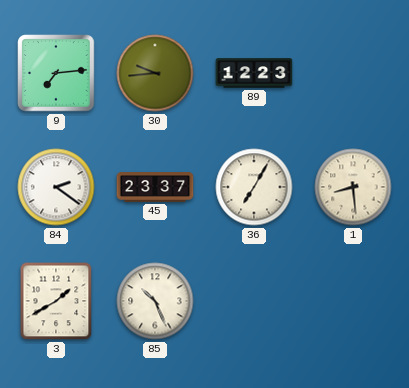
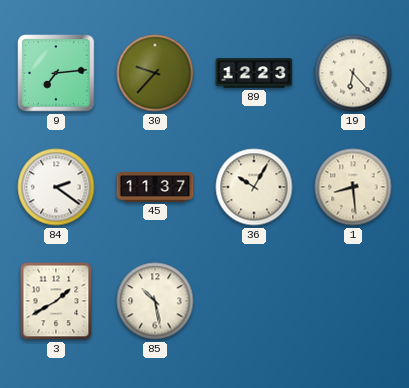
30: 9:44 -> 9:37 (155, 73)
19: none -> 6:23 (353, 73)
45: 23:37 -> 11:37 (155, 188)
36: 7:05 -> 10:05 (254, 187)
85: 10:26 -> 10:28 (155, 301)
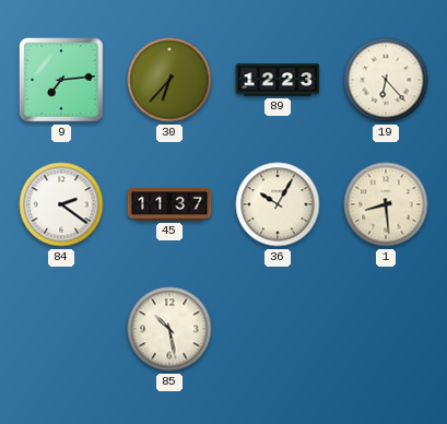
30: 9:37 -> 6:37 (169, 80)
3: 1:40 -> none (56, 301)
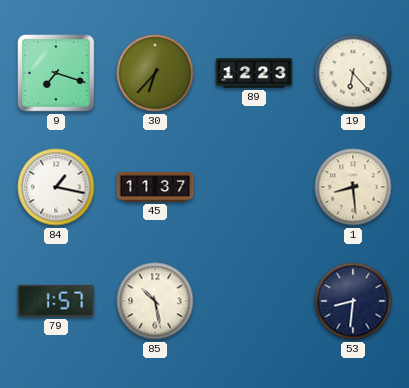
9: 7:14 -> 7:18 (56, 73)
84: 2:21 -> 1:17 (56, 187)
36: 10:05 -> none (278, 204)
79: none -> 1:57 (56, 301)
53: none -> 8:31 (353, 301)
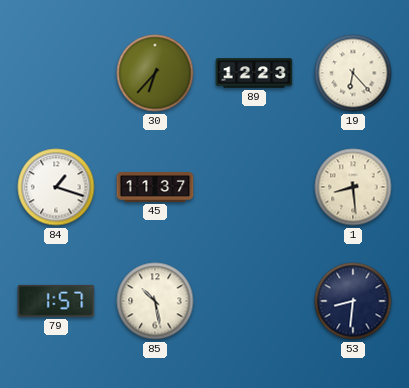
9: 7:18 -> none (56, 73)
84: 1:17 -> 1:18 (56, 187)
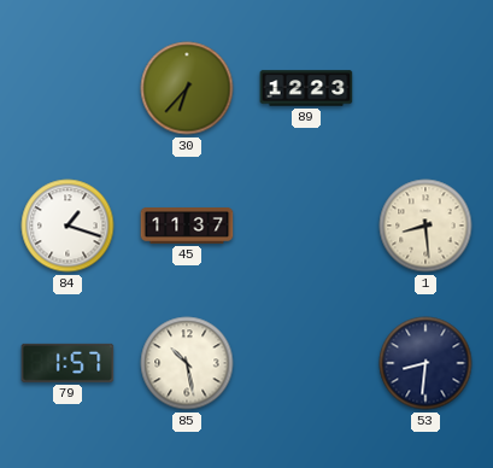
19: 6:23 -> none (353, 73)
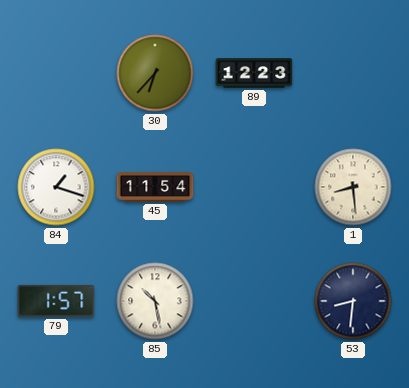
45: 11:37 -> 11:54 (155, 188)
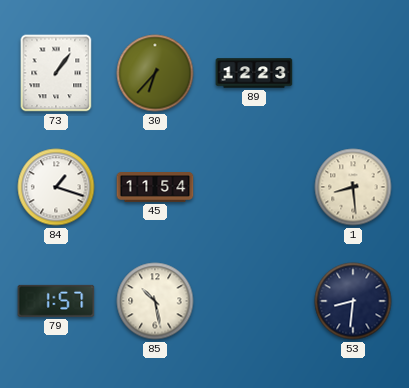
73: none -> 1:06 (56, 73)
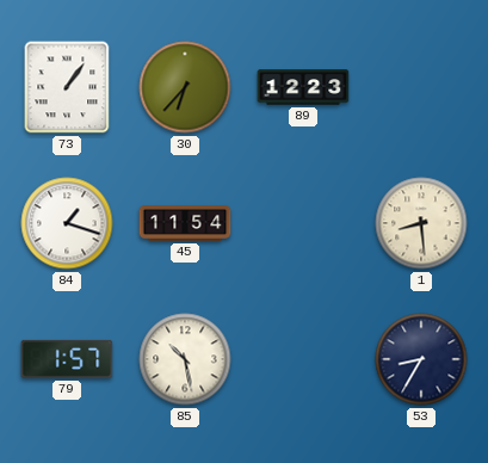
53: 8:31 -> 8:35 (421, 359)
